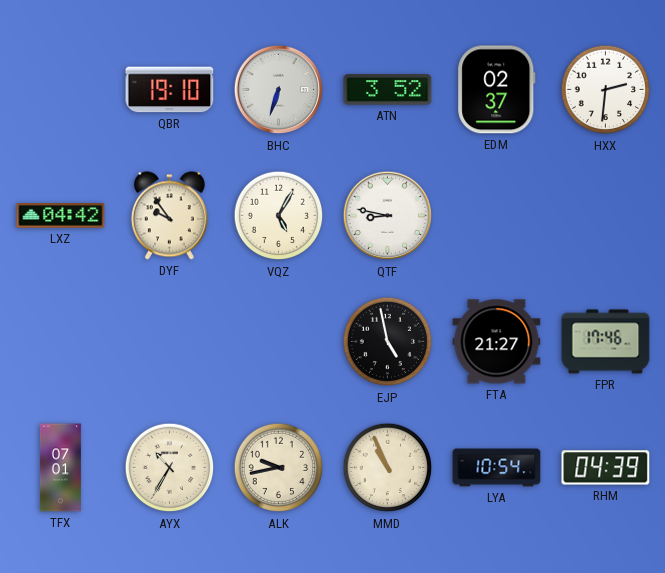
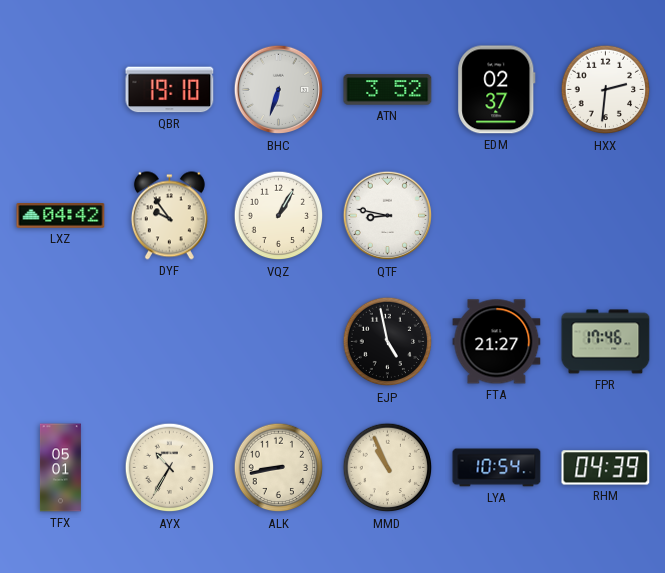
VQZ: 5:05 -> 1:05 (279, 216)
TFX: 07:01 -> 05:01 (60, 468)
ALK: 9:43 -> 8:43 (279, 468)
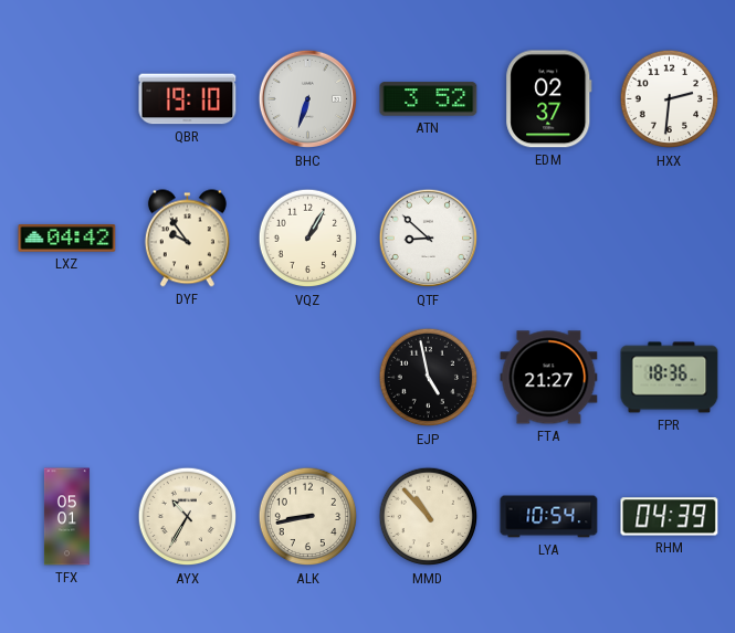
QTF: 8:47 -> 8:52 (429, 239)
FPR: 17:46 -> 18:36 (670, 378)
MMD: 10:56 -> 10:53 (429, 517)
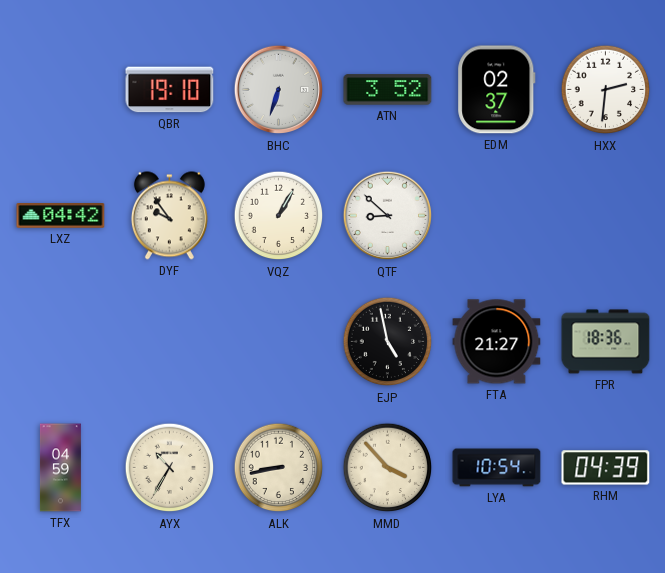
TFX: 05:01 -> 04:59 (60, 468)
MMD: 10:53 -> 3:53 (388, 468)
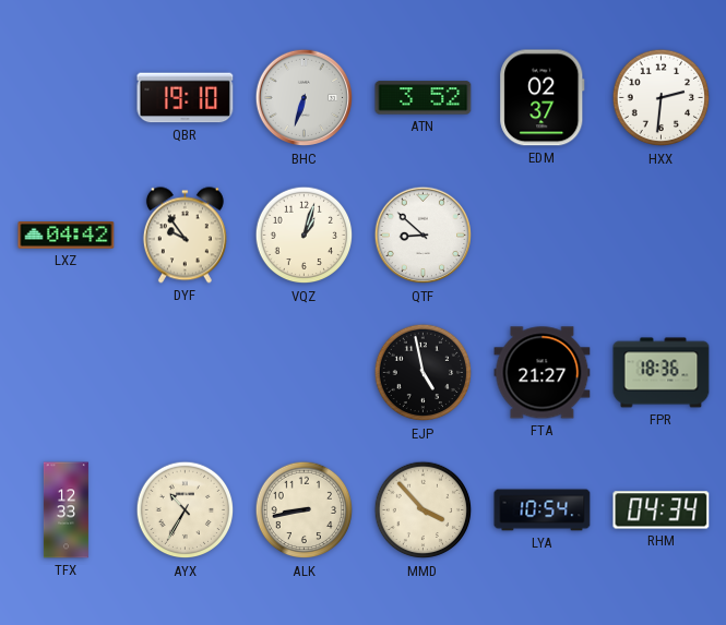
VQZ: 1:05 -> 1:03 (305, 236)
TFX: 04:59 -> 12:33 (66, 510)
RHM: 04:39 -> 04:34 (662, 510)
